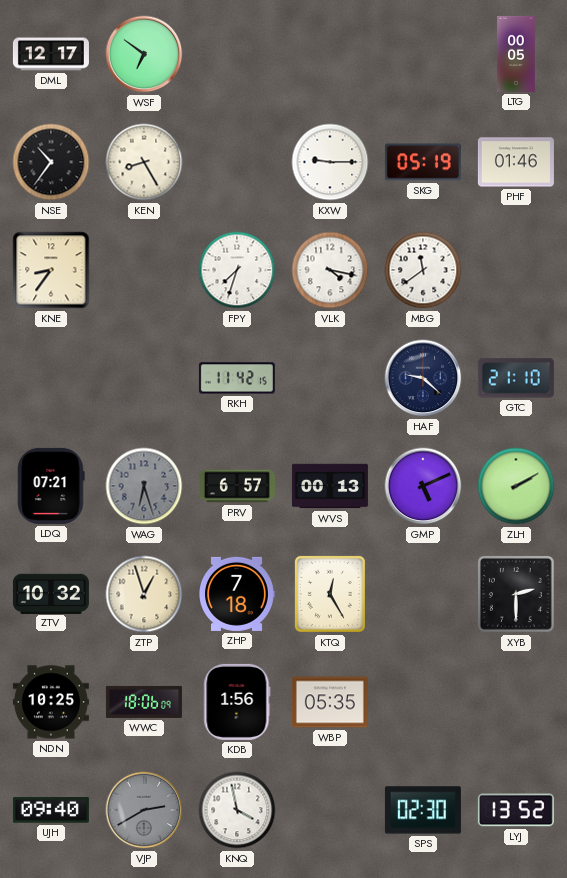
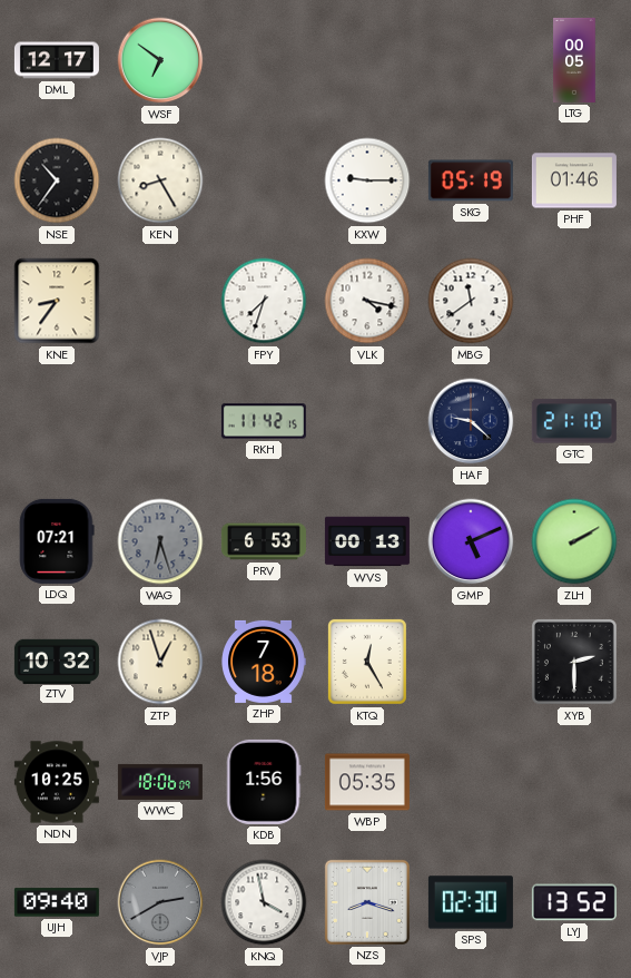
PRV: 6:57 -> 6:53 (264, 541)
NZS: none -> 8:18 (367, 902)
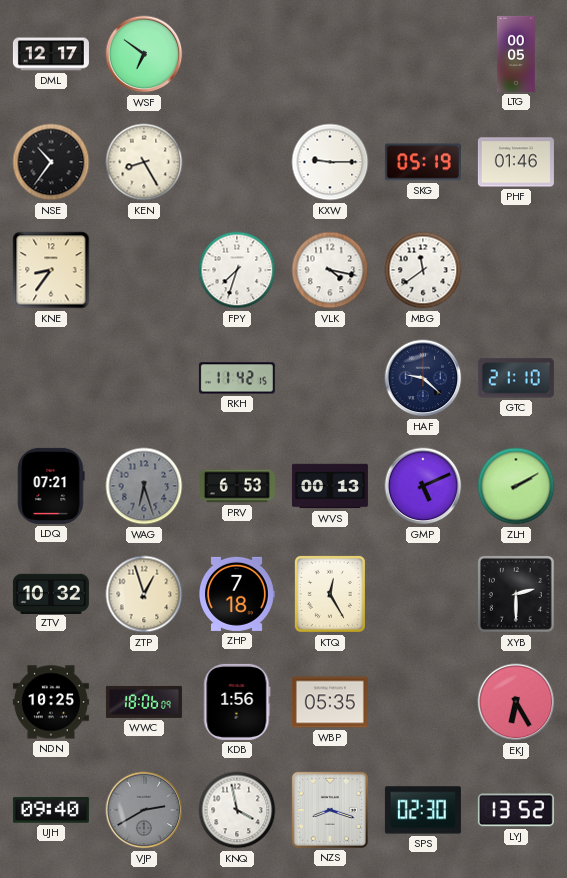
EKJ: none -> 6:25 (516, 702)
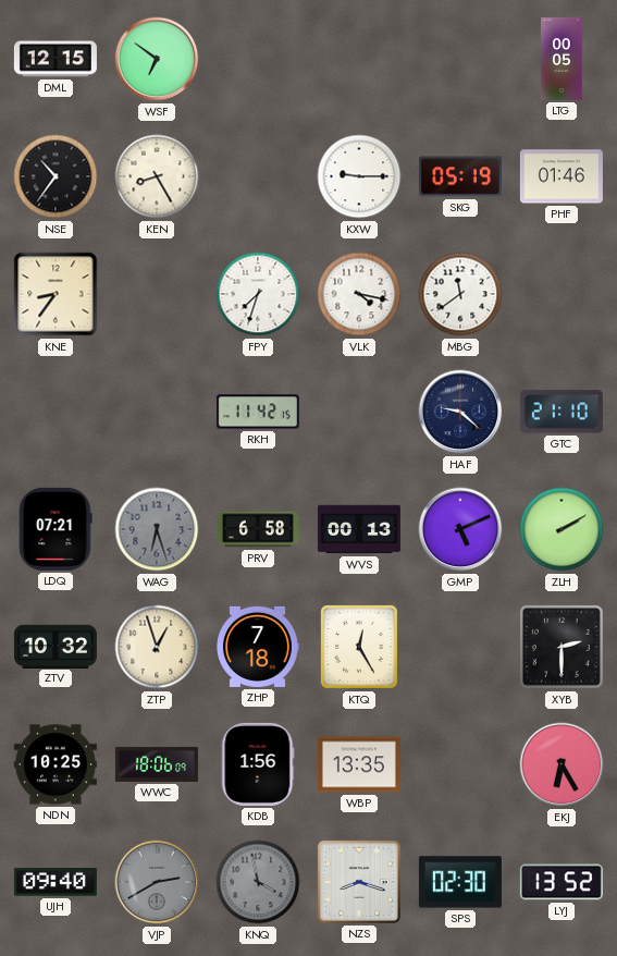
DML: 12:17 -> 12:15 (55, 59)
PRV: 6:53 -> 6:58 (258, 529)
WBP: 05:35 -> 13:35 (359, 764)
KNQ dial: white -> grey (258, 882)
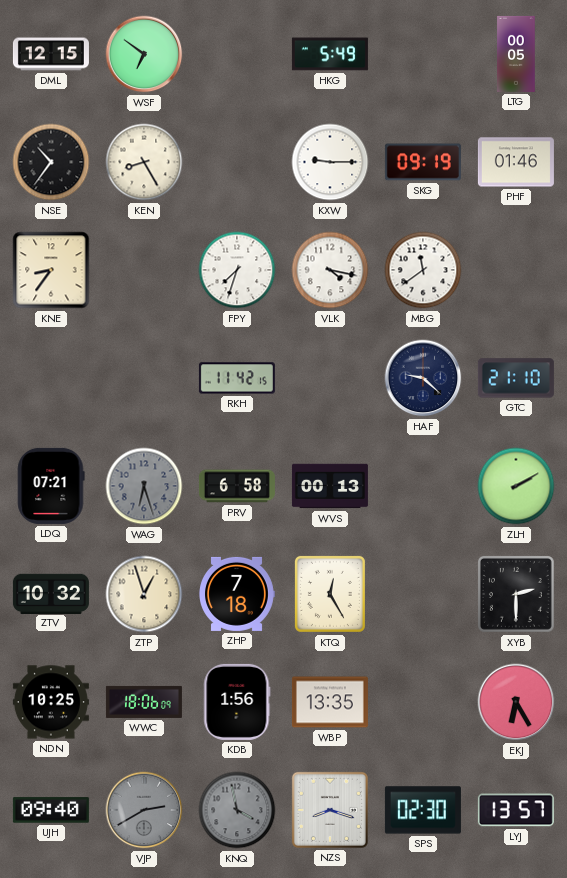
HKG: none -> 5:49 (330, 54)
SKG: 05:19 -> 09:19 (423, 162)
GMP: 5:11 -> none (460, 529)
LYJ: 13:52 -> 13:57 (516, 810)
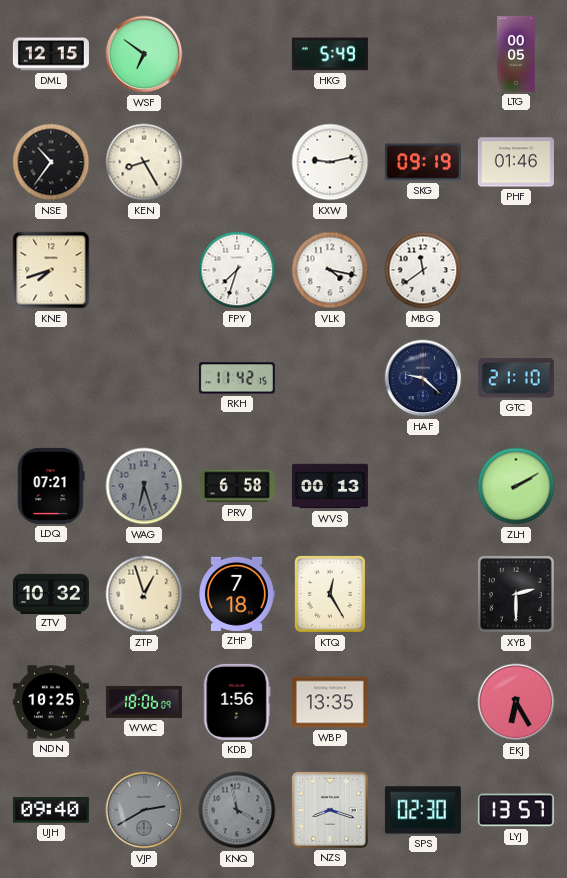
KXW: 9:15 -> 9:13 (330, 162)
KNE: 8:36 -> 7:42 (51, 270)
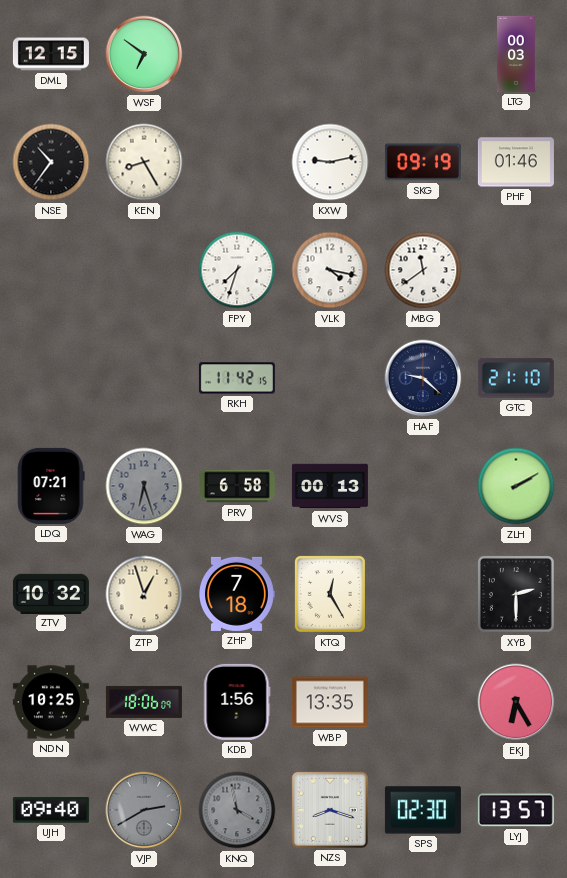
HKG: 5:49 -> none (330, 54)
LTG: 00:05 -> 00:03 (516, 54)
KNE: 7:42 -> none (51, 270)
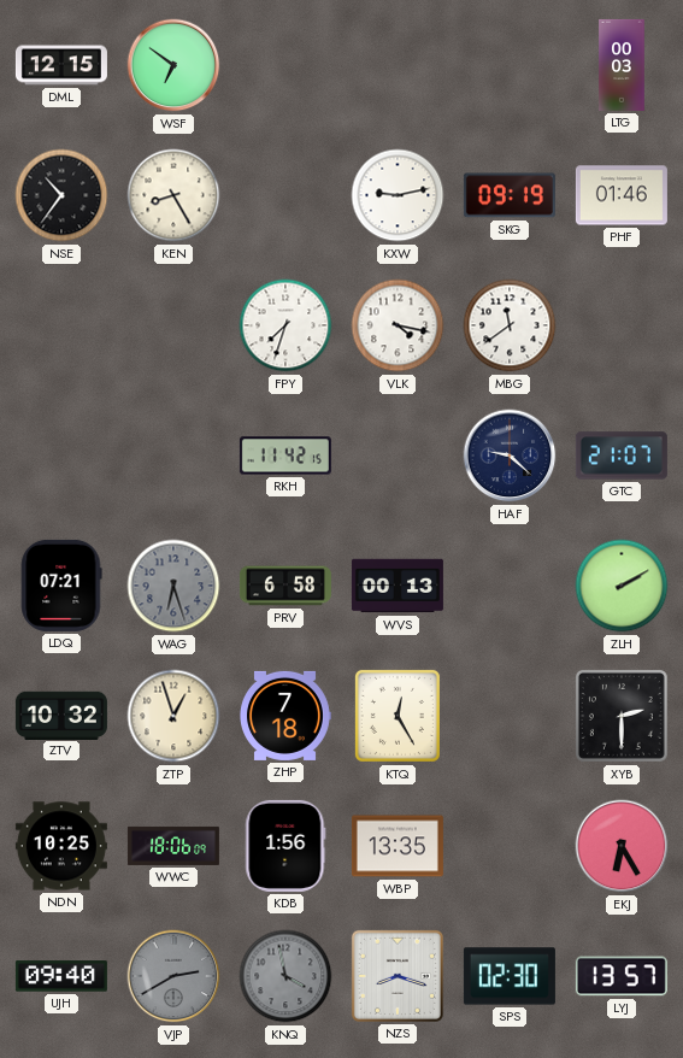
GTC: 21:10 -> 21:07 (622, 455)
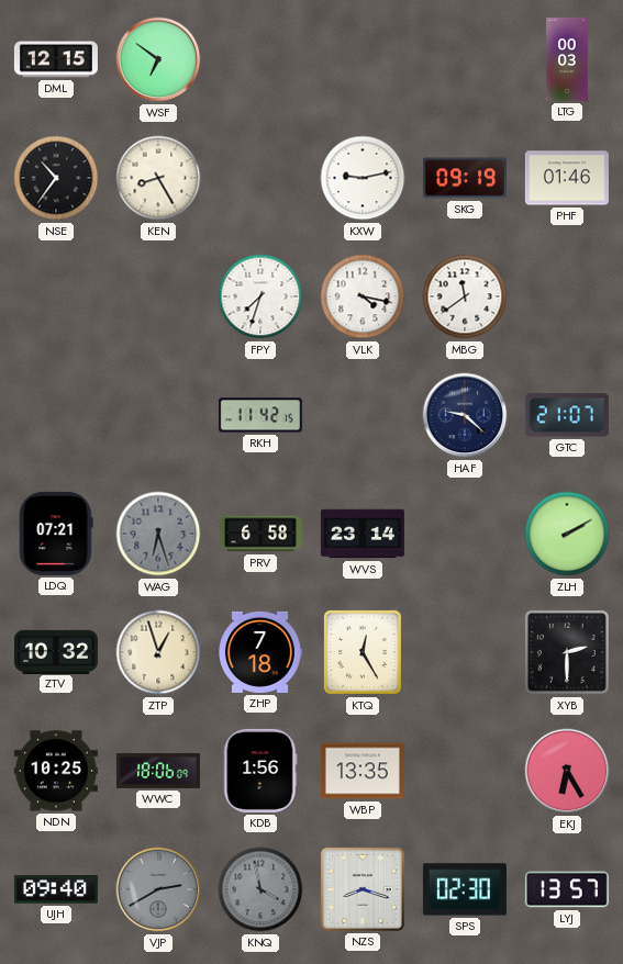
WVS: 00:13 -> 23:14 (363, 534)
